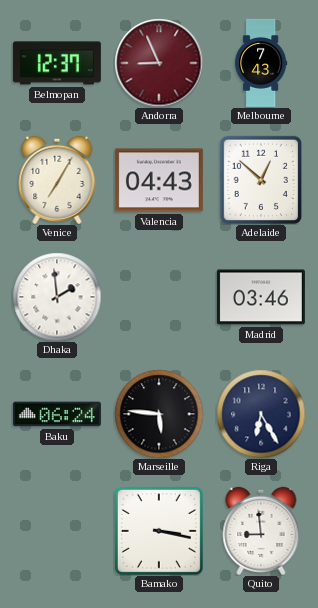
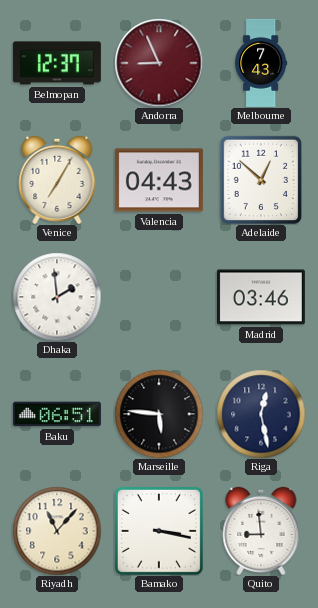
Baku: 06:24 -> 06:51 (57, 414)
Riga: 6:25 -> 12:28 (261, 414)
Riyadh: none -> 11:07 (57, 531)
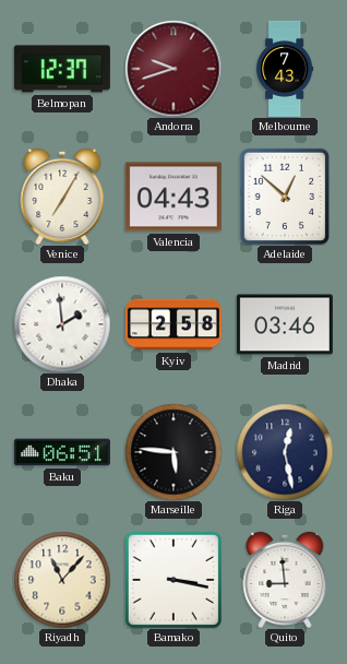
Andorra: 8:56 -> 9:42 (174, 69)
Kyiv: none -> 2:58 (174, 324)
